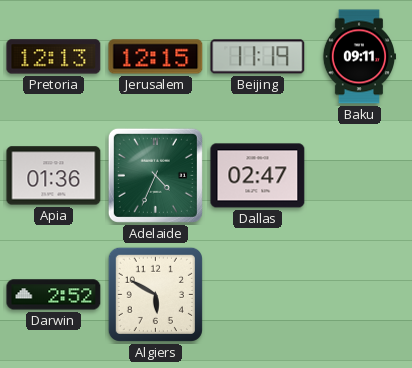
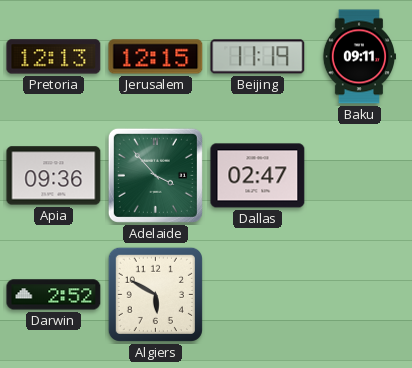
Apia: 01:36 -> 09:36 (54, 176)
Adelaide: 4:34 -> 3:53 (155, 175)
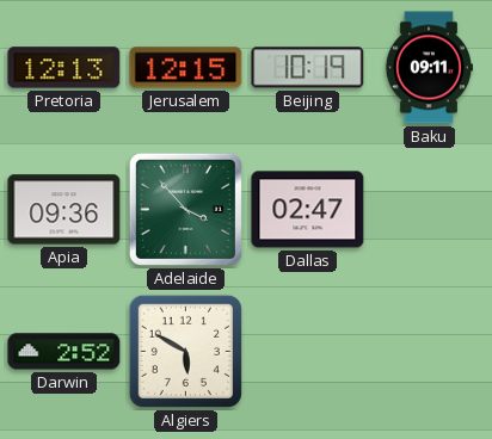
Beijing: 11:19 -> 10:19 (308, 68)
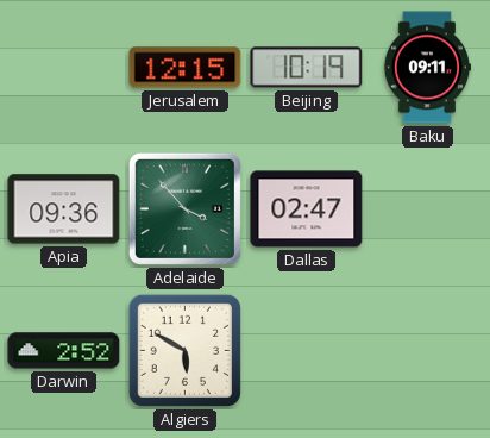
Pretoria: 12:13 -> none (64, 68)
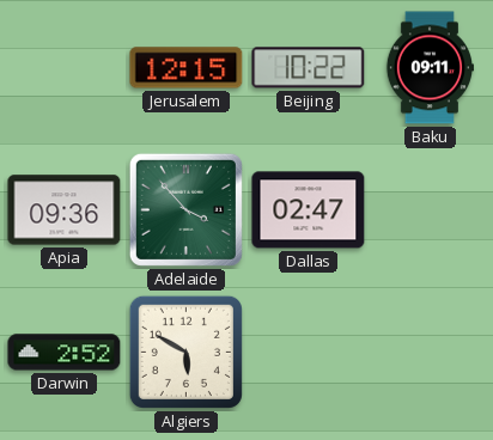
Beijing: 10:19 -> 10:22 (309, 68)
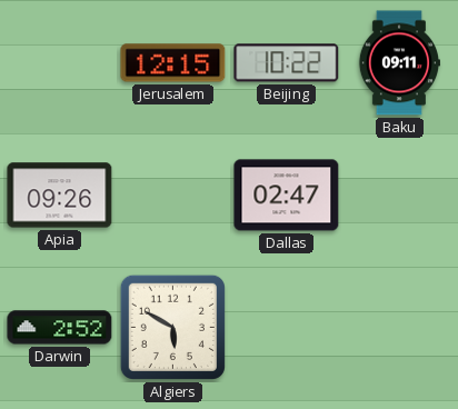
Apia: 09:36 -> 09:26 (60, 196)
Adelaide: 3:53 -> none (185, 209)
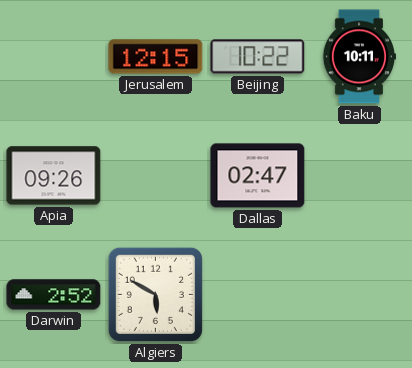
Baku: 09:11 -> 10:11 (358, 57)
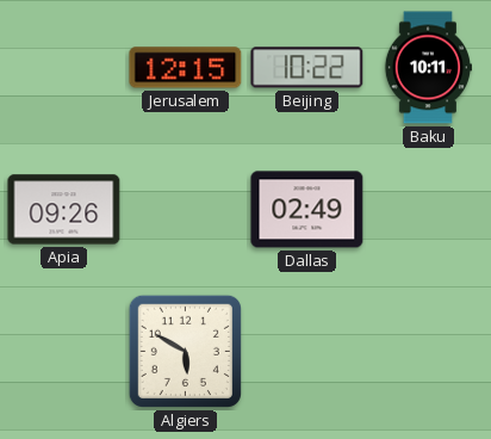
Dallas: 02:47 -> 02:49 (307, 210)
Darwin: 2:52 -> none (54, 295)
